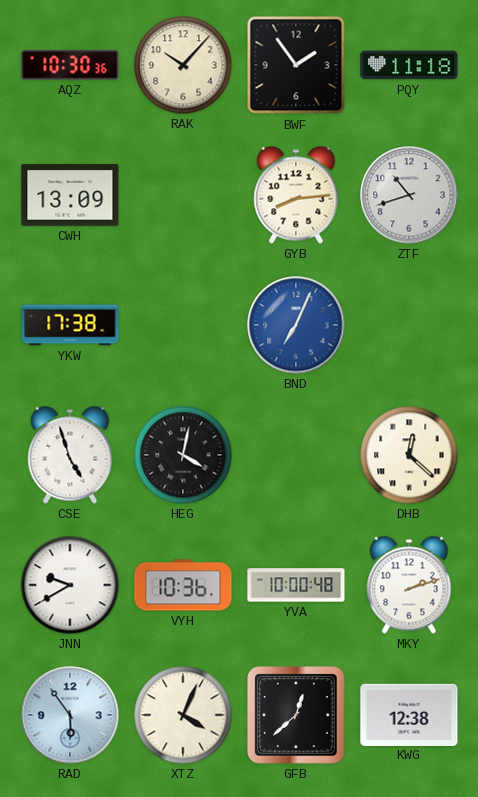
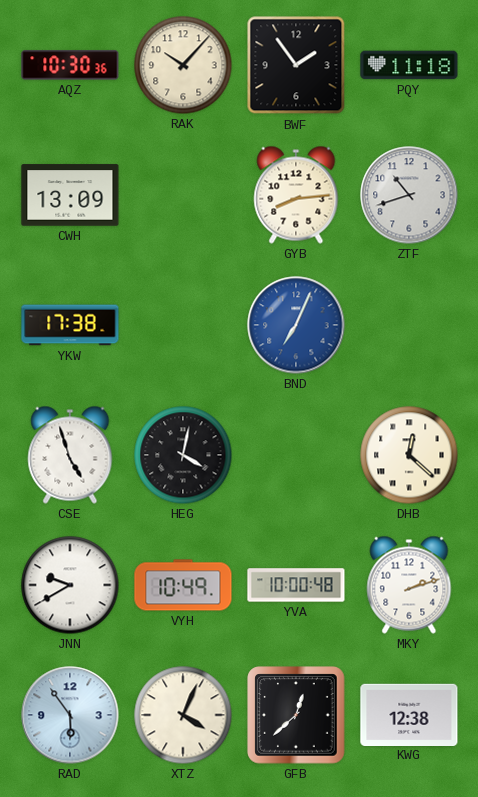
VYH: 10:36 -> 10:49 (183, 585)
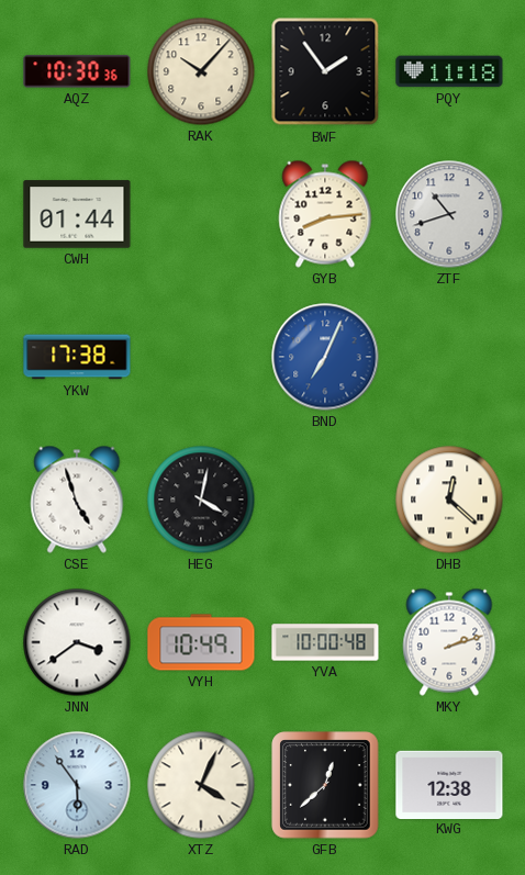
CWH: 13:09 -> 01:44 (77, 214)
JNN: 9:40 -> 3:39 (77, 642)
